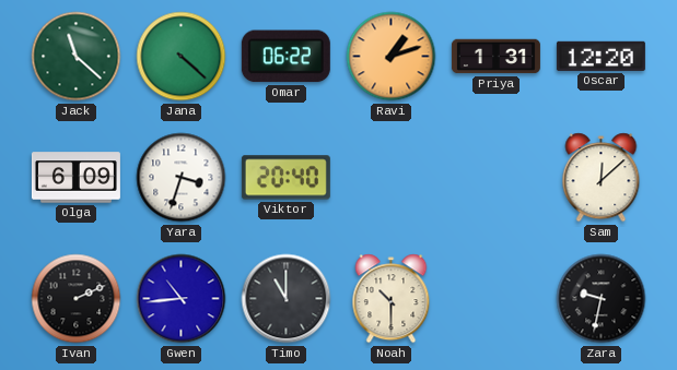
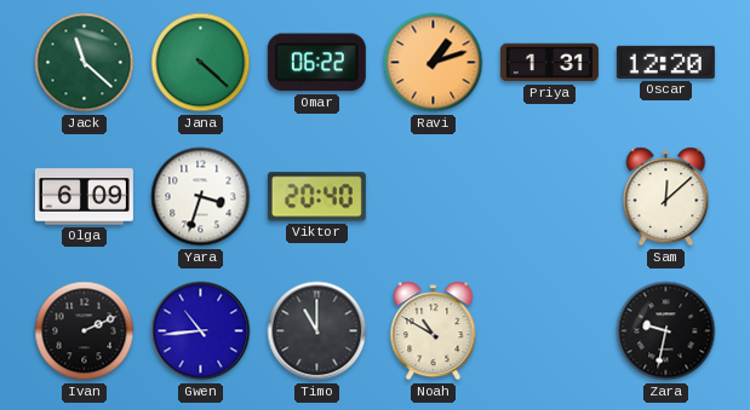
Noah: 10:30 -> 10:50 (434, 331)
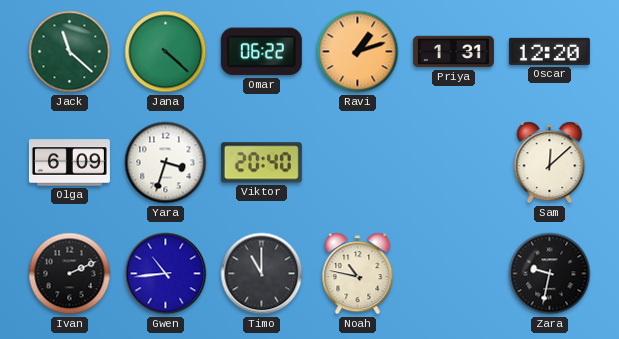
Noah: 10:50 -> 10:47 (358, 274)
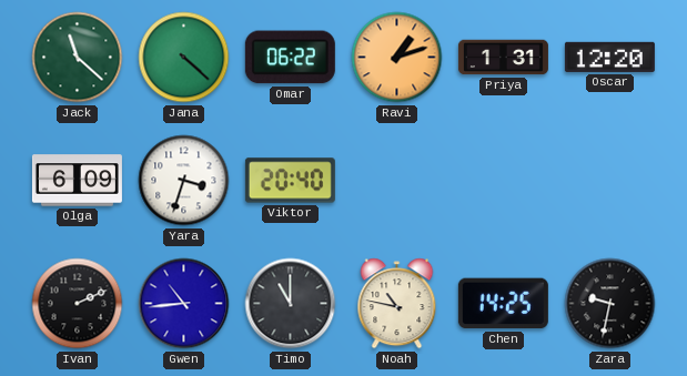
Sam: 12:08 -> none (550, 163)
Chen: none -> 14:25 (503, 304)
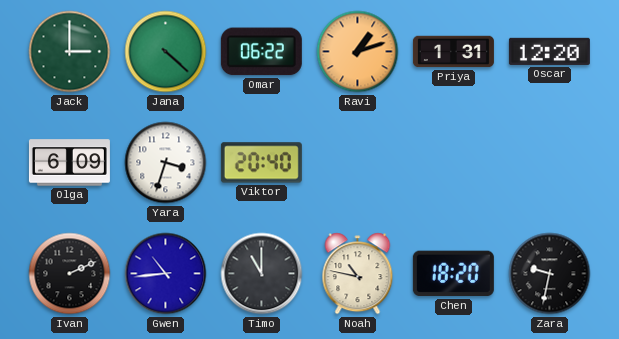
Jack: 11:22 -> 3:00 (70, 52)
Chen: 14:25 -> 18:20 (453, 274)
